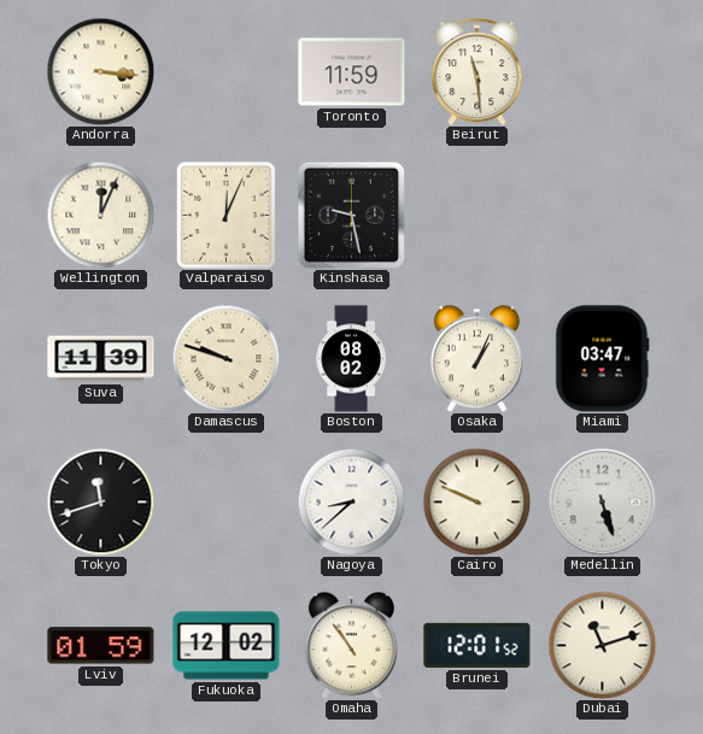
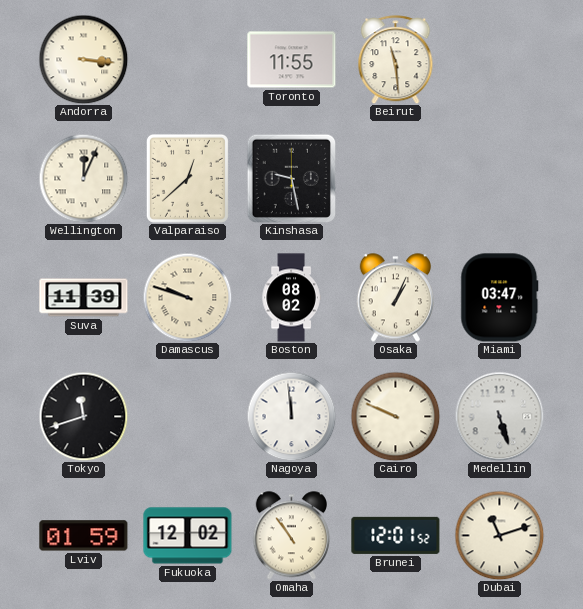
Toronto: 11:59 -> 11:55 (292, 60)
Valparaiso: 12:04 -> 12:38 (187, 178)
Nagoya: 8:38 -> 11:59 (291, 416)
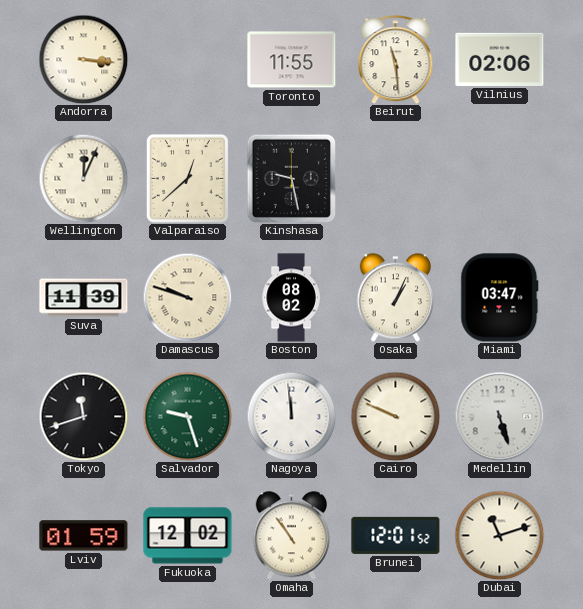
Vilnius: none -> 02:06 (500, 59)
Salvador: none -> 9:27 (187, 416)
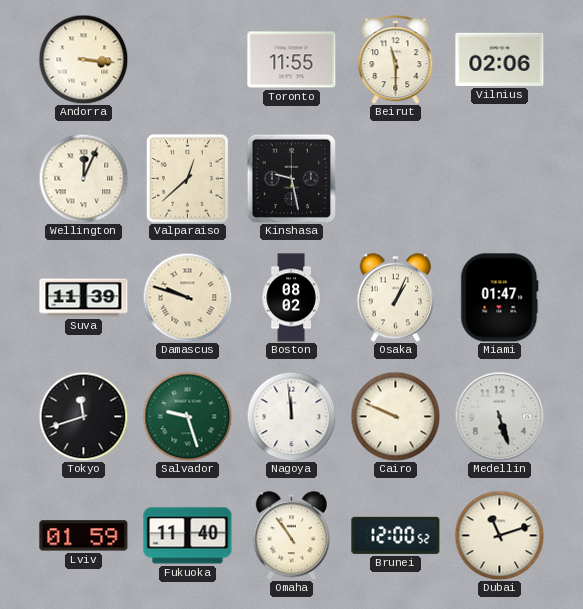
Beirut: 11:29 -> 11:30 (396, 60)
Miami: 03:47 -> 01:47 (500, 298)
Fukuoka: 12:02 -> 11:40 (188, 536)
Brunei: 12:01 -> 12:00 (396, 535)
